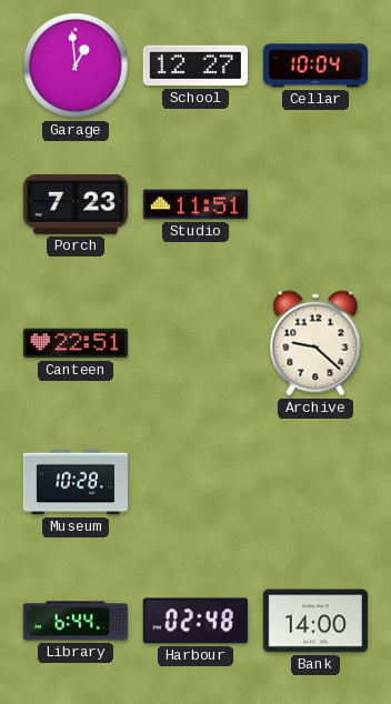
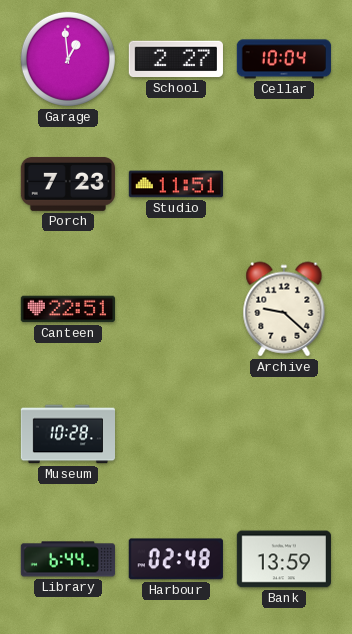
School: 12:27 -> 2:27 (176, 59)
Bank: 14:00 -> 13:59 (284, 559)
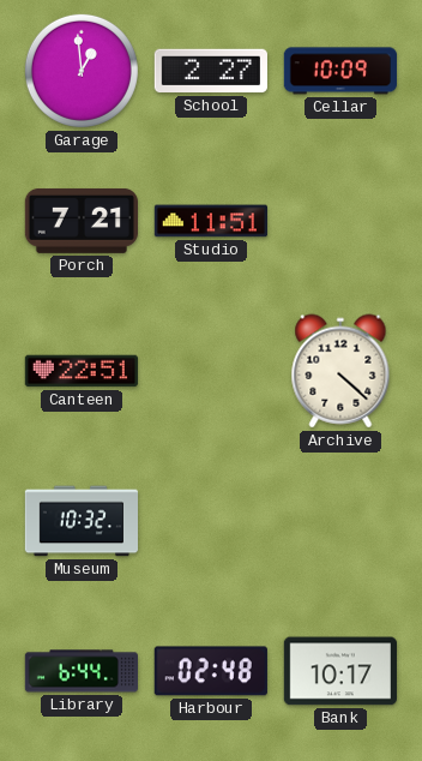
Cellar: 10:04 -> 10:09 (340, 71)
Porch: 7:23 -> 7:21 (82, 221)
Archive: 9:22 -> 4:22 (340, 371)
Museum: 10:28 -> 10:32 (82, 521)
Bank: 13:59 -> 10:17 (340, 671)
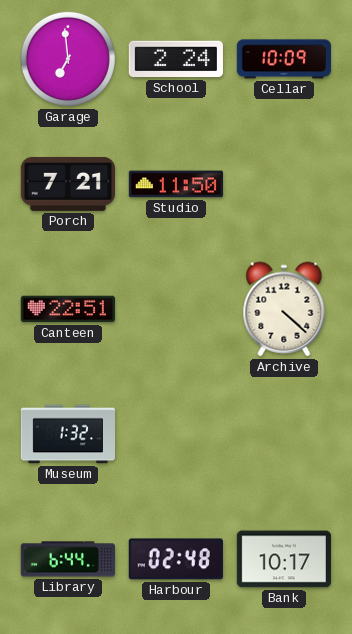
Garage: 12:59 -> 6:59 (68, 59)
School: 2:27 -> 2:24 (176, 59)
Studio: 11:51 -> 11:50 (175, 184)
Museum: 10:32 -> 1:32 (68, 434)
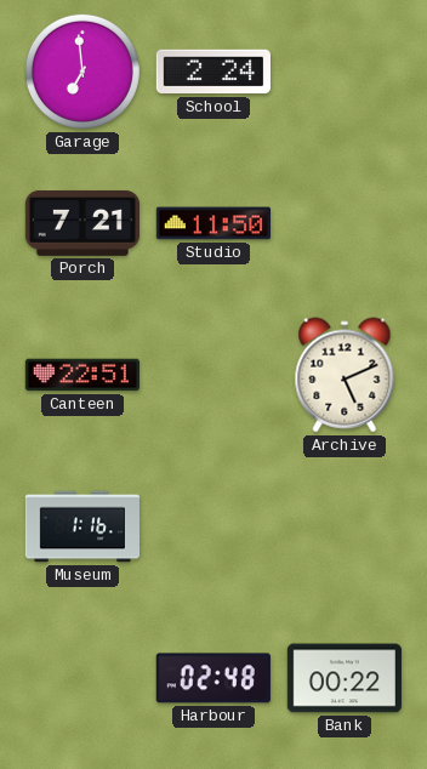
Cellar: 10:09 -> none (284, 59)
Archive: 4:22 -> 5:11 (345, 375)
Museum: 1:32 -> 1:16 (82, 526)
Library: 6:44 -> none (67, 559)
Bank: 10:17 -> 00:22 (345, 678)
